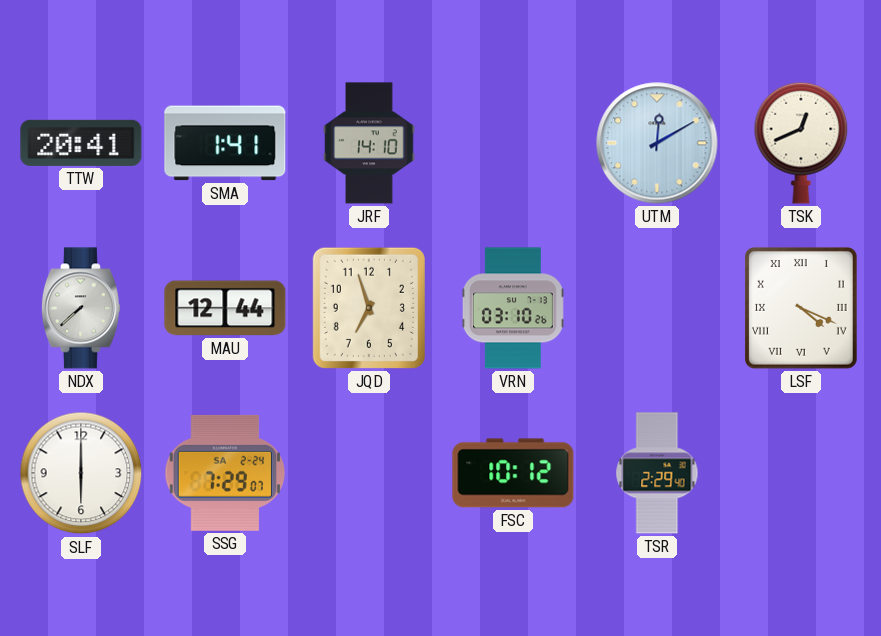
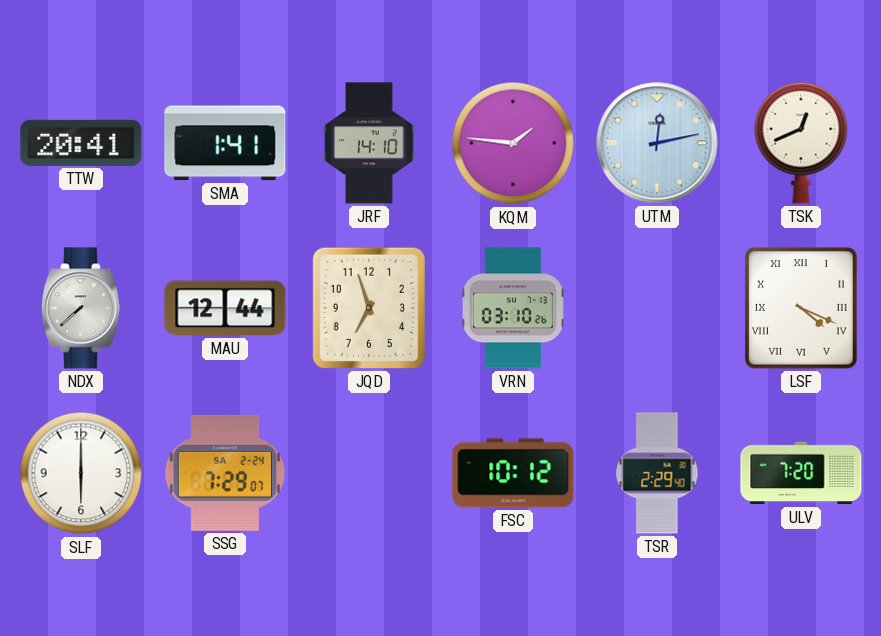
KQM: none -> 1:46 (513, 143)
UTM: 12:10 -> 12:13 (657, 143)
ULV: none -> 7:20 (801, 473)
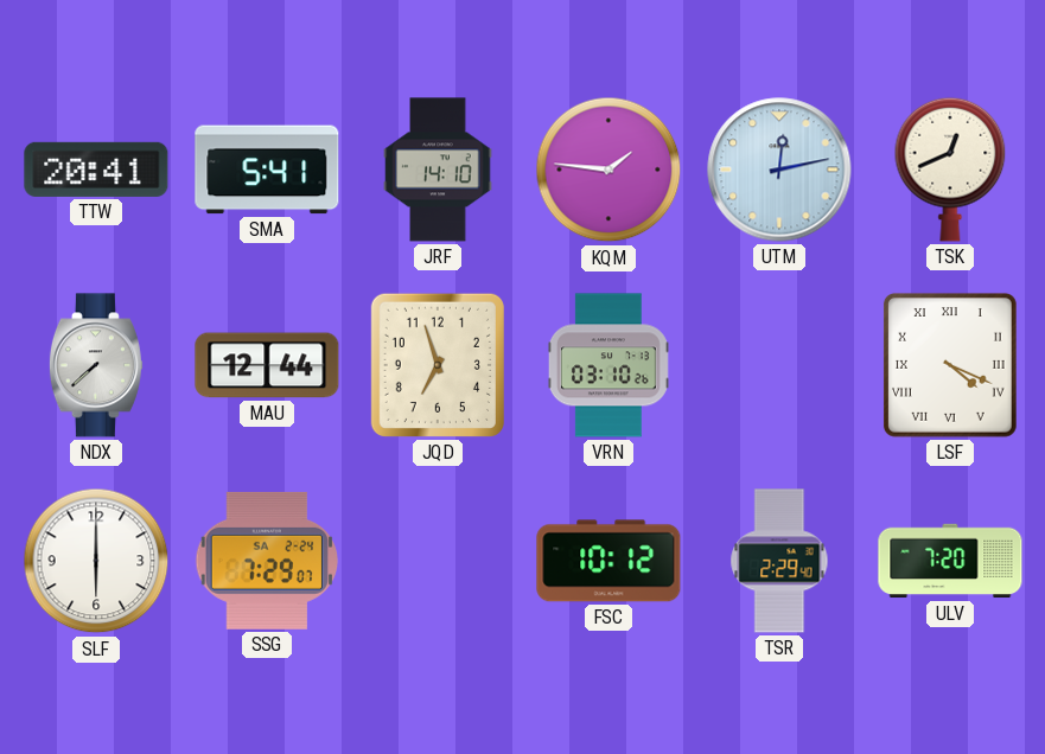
SMA: 1:41 -> 5:41 (267, 170)
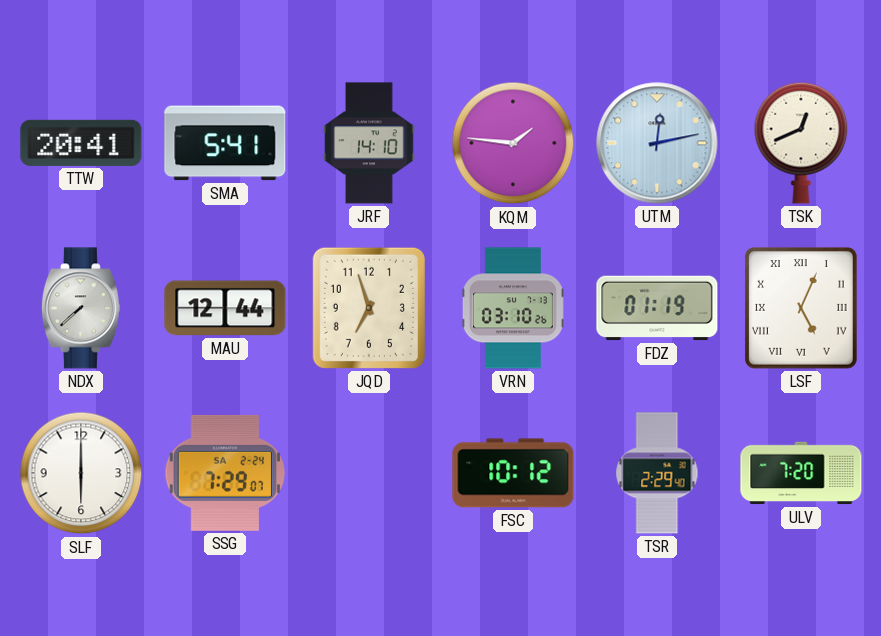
FDZ: none -> 01:19 (657, 308)
LSF: 4:19 -> 5:04 (801, 308)
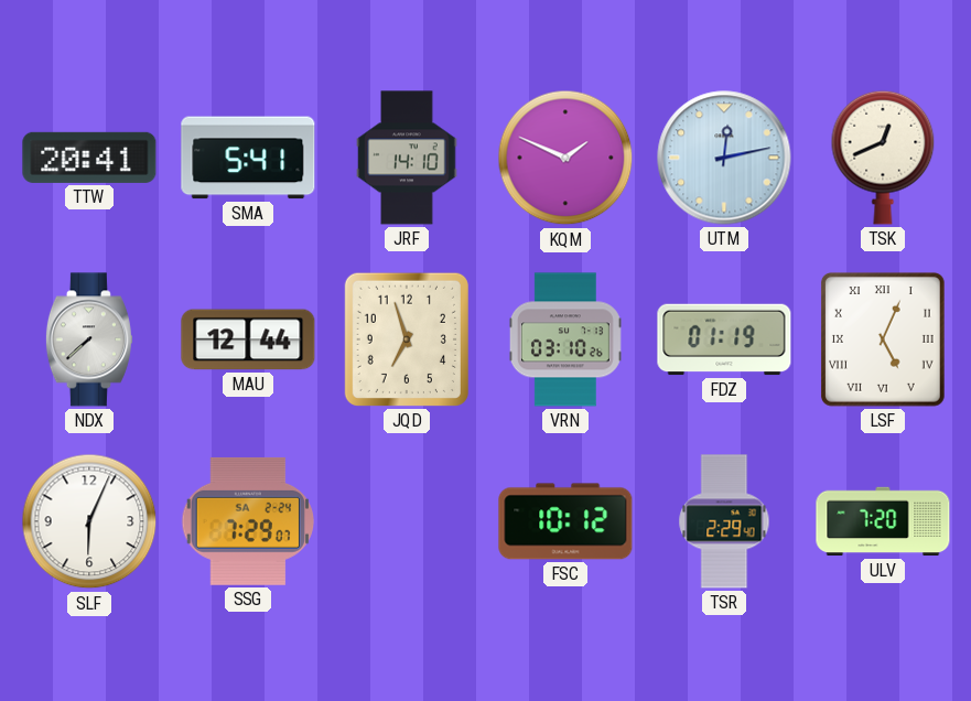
KQM: 1:46 -> 1:49 (565, 158)
SLF: 6:00 -> 6:04 (89, 521)
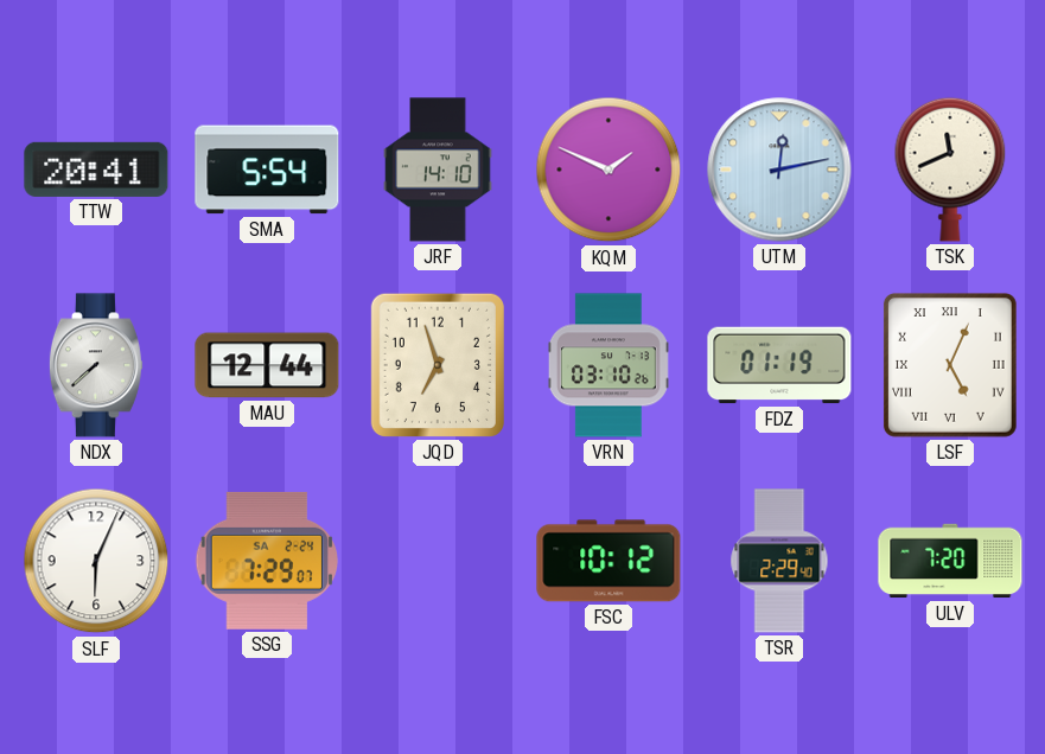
SMA: 5:41 -> 5:54 (267, 170)
TSK: 12:41 -> 11:41 (950, 170)
